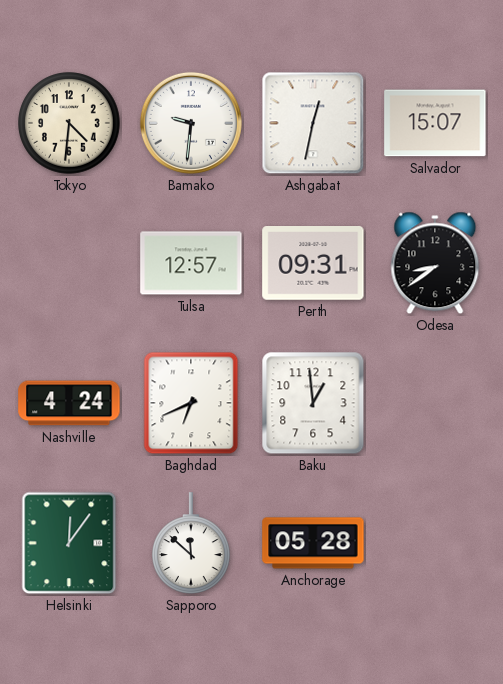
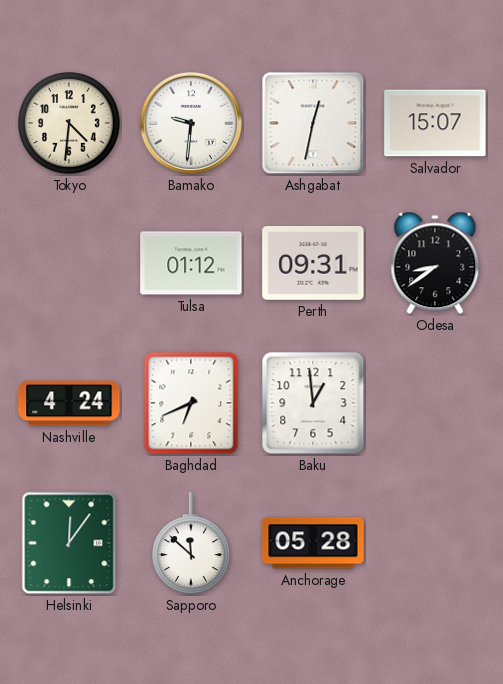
Tulsa: 12:57 -> 01:12 (191, 263)
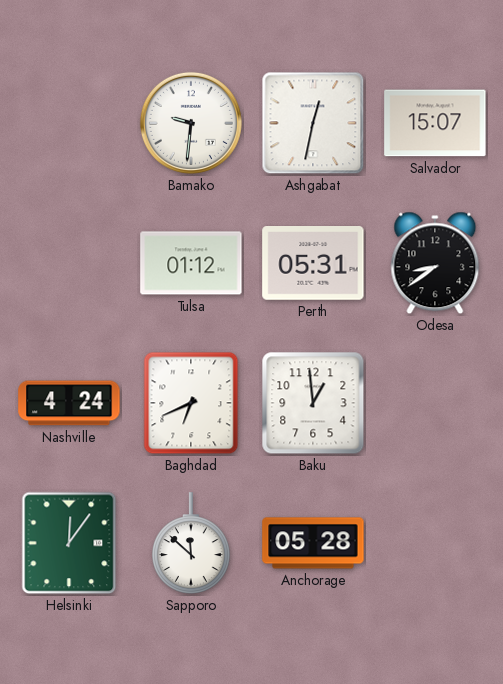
Tokyo: 4:31 -> none (69, 123)
Perth: 09:31 -> 05:31 (313, 264)
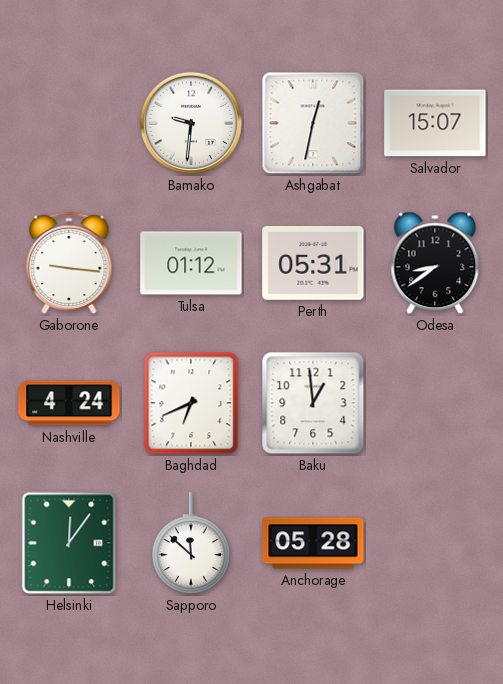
Gaborone: none -> 9:16 (69, 263)
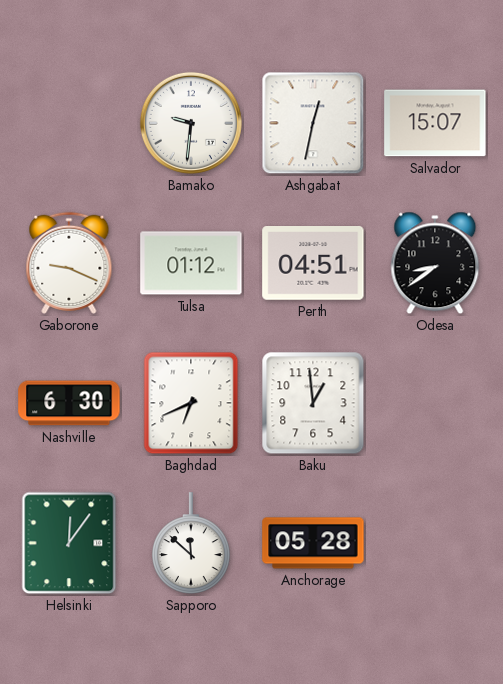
Gaborone: 9:16 -> 9:19 (69, 263)
Perth: 05:31 -> 04:51 (313, 264)
Nashville: 4:24 -> 6:30 (69, 403)
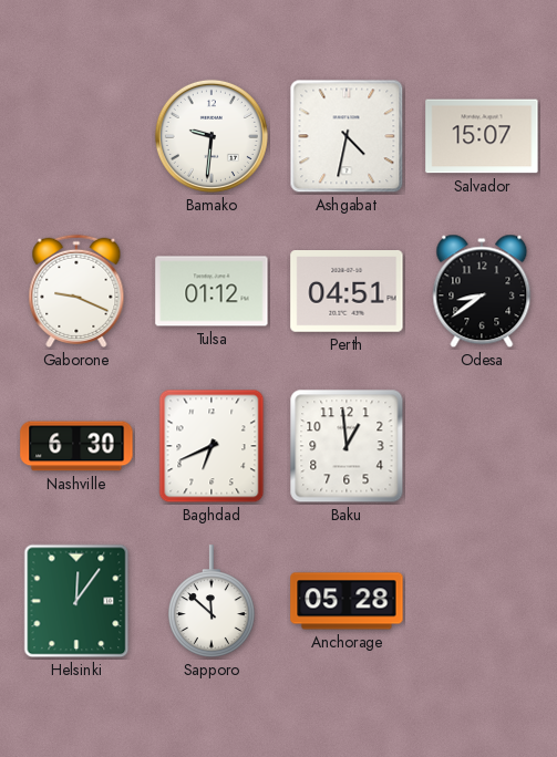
Ashgabat: 12:32 -> 4:32 (347, 136)
